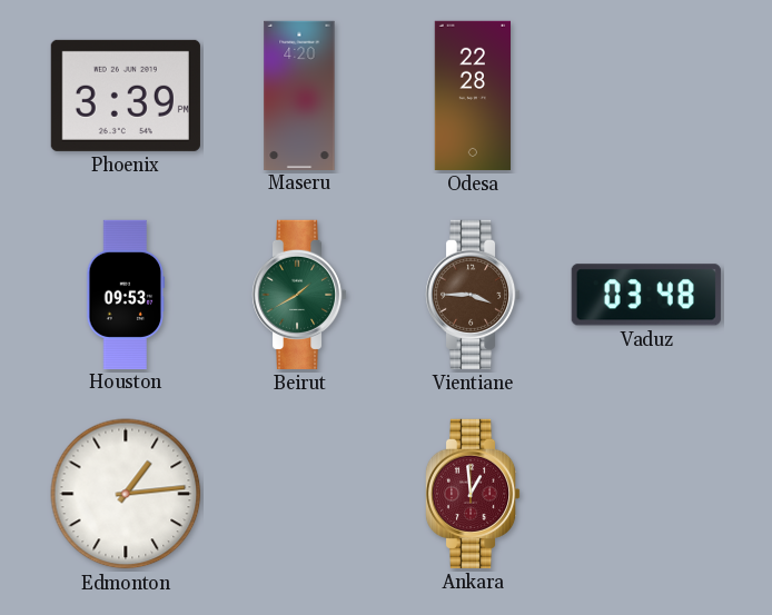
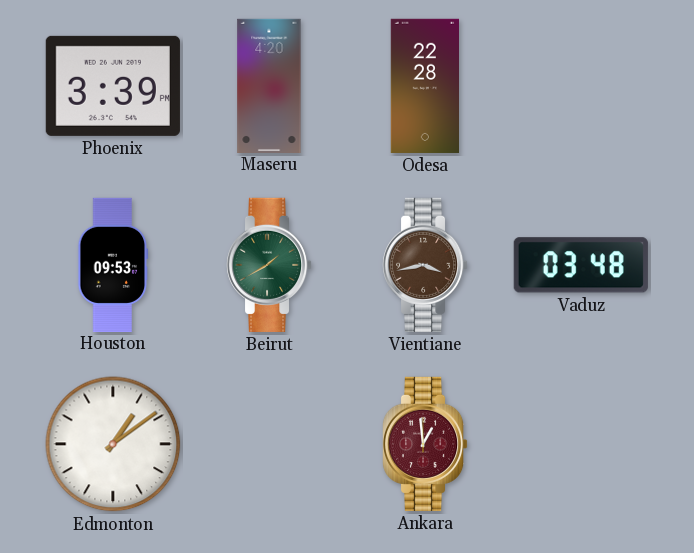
Vientiane: 3:45 -> 3:43 (425, 265)
Edmonton: 1:14 -> 1:09 (113, 444)
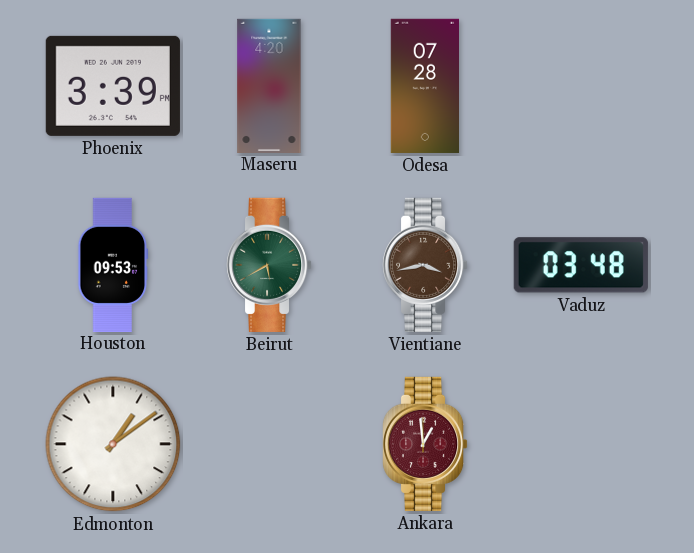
Odesa: 22:28 -> 07:28 (424, 86)
Beirut: 1:40 -> 5:40 (269, 265)
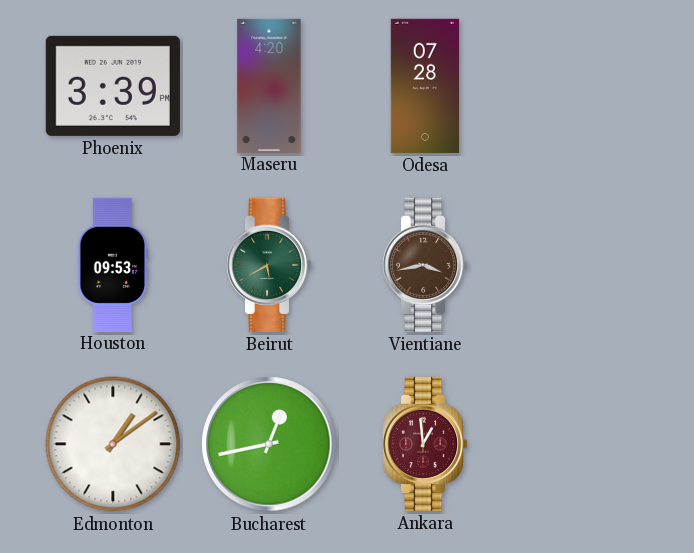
Vaduz: 03:48 -> none (581, 265)
Bucharest: none -> 12:43 (269, 444)
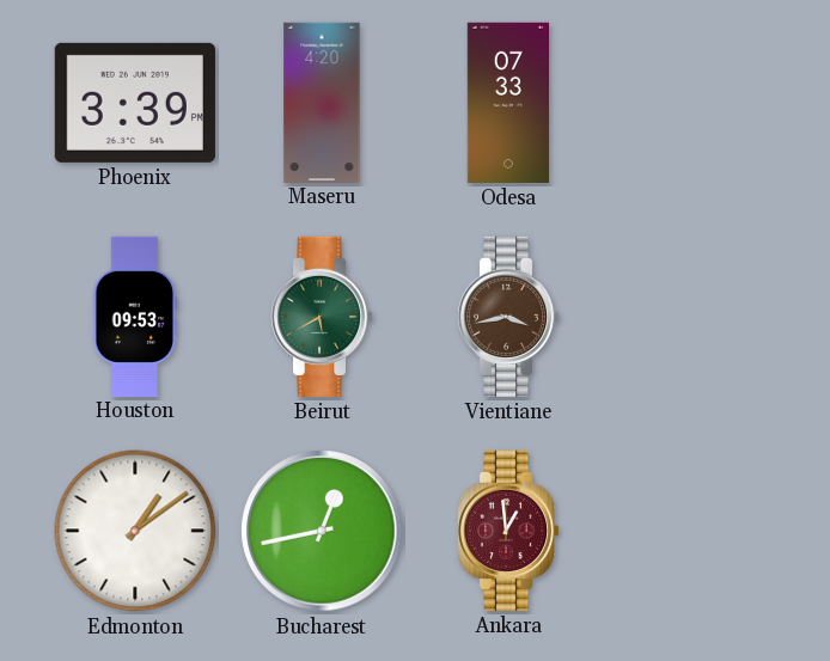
Odesa: 07:28 -> 07:33 (507, 103)
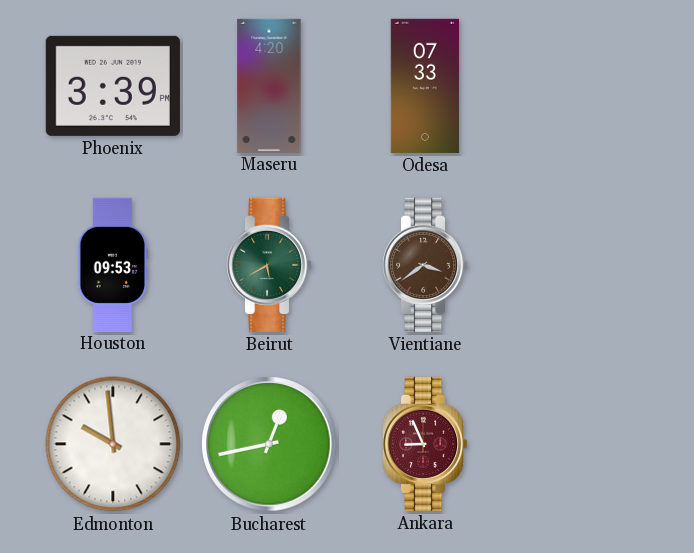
Vientiane: 3:43 -> 3:39 (425, 265)
Edmonton: 1:09 -> 9:59 (113, 444)
Ankara: 12:59 -> 8:56 (425, 444)
